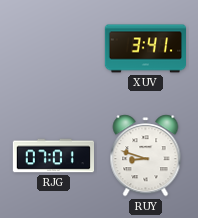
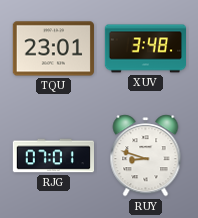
TQU: none -> 23:01 (53, 49)
XUV: 3:41 -> 3:48 (145, 49)
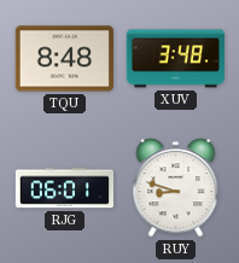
TQU: 23:01 -> 8:48 (64, 59)
RJG: 07:01 -> 06:01 (64, 188)
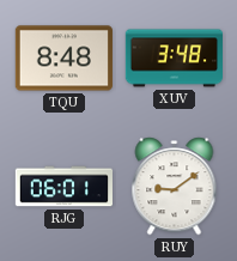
RUY: 8:48 -> 9:09 (175, 187)
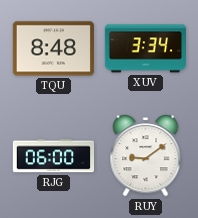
XUV: 3:48 -> 3:34 (145, 49)
RJG: 06:01 -> 06:00 (53, 156)
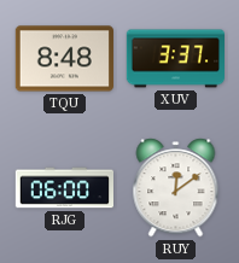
XUV: 3:34 -> 3:37 (175, 59)
RUY: 9:09 -> 12:09 (176, 188)
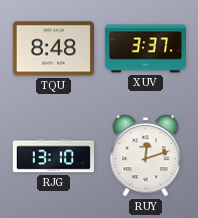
RJG: 06:00 -> 13:10 (53, 156)
RUY: 12:09 -> 12:12 (146, 156)
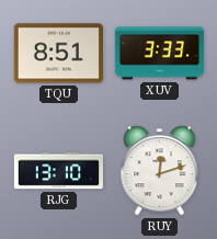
TQU: 8:48 -> 8:51 (58, 54)
XUV: 3:37 -> 3:33 (159, 54)
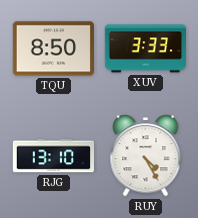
TQU: 8:51 -> 8:50 (53, 49)
RUY: 12:12 -> 4:25 (146, 156)
